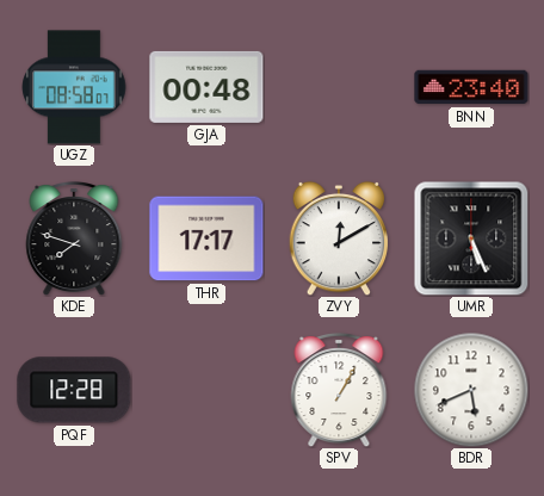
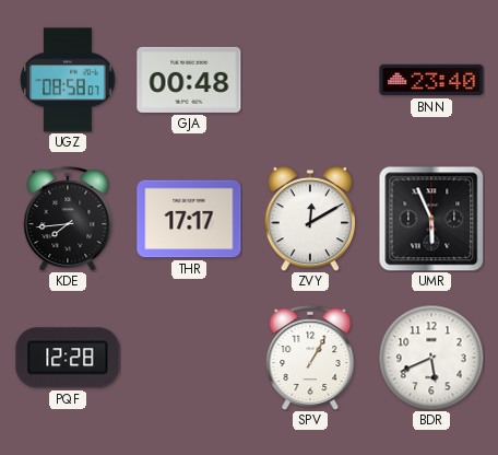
KDE: 7:48 -> 7:44 (68, 219)
UMR: 5:26 -> 5:56 (431, 219)
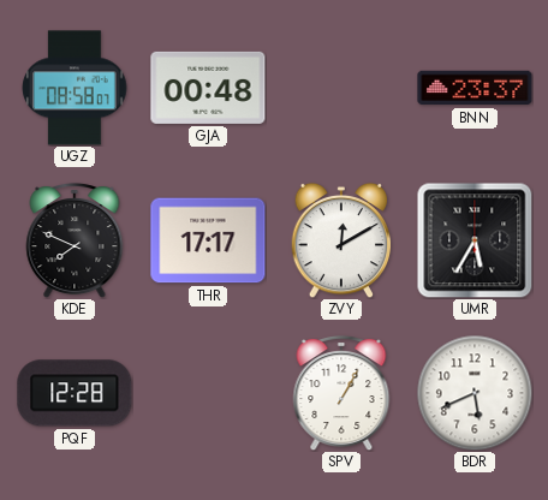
BNN: 23:40 -> 23:37 (475, 88)
KDE: 7:44 -> 7:49 (75, 240)
UMR: 5:56 -> 5:35 (475, 240)
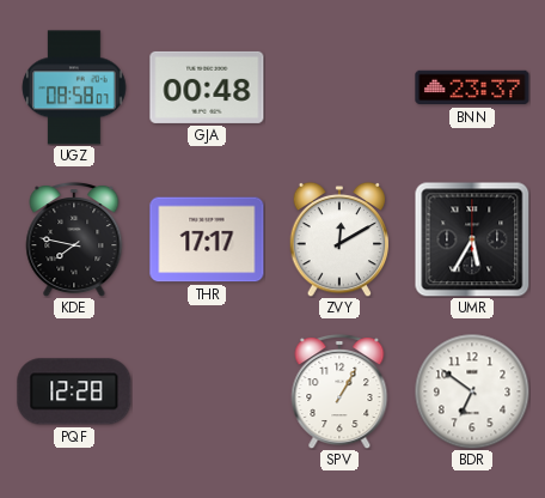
KDE: 7:49 -> 7:47 (74, 239)
BDR: 5:41 -> 6:51 (472, 391)
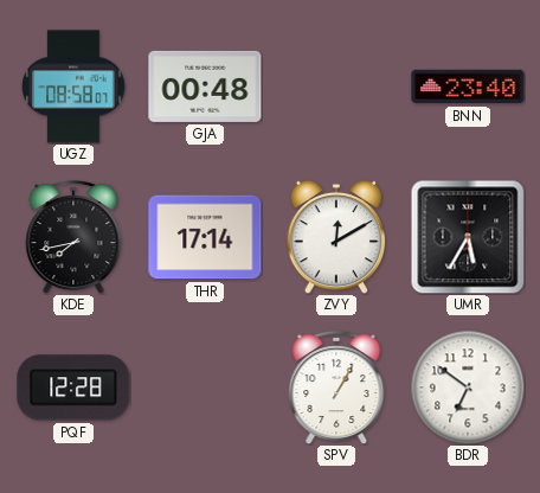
BNN: 23:37 -> 23:40 (468, 87)
KDE: 7:47 -> 7:43 (73, 237)
THR: 17:17 -> 17:14 (205, 237)
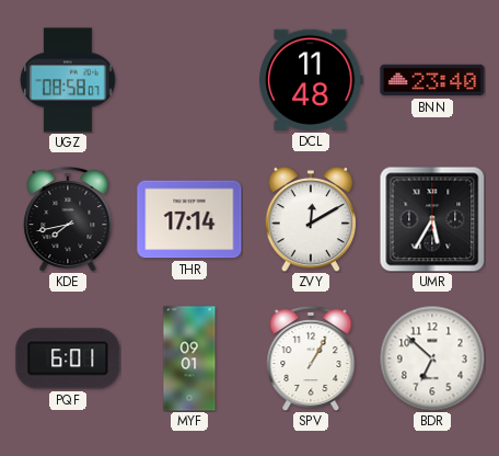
GJA: 00:48 -> none (205, 87)
DCL: none -> 11:48 (311, 80)
PQF: 12:28 -> 6:01 (68, 358)
MYF: none -> 09:01 (189, 358)
BDR: 6:51 -> 6:52 (432, 358)
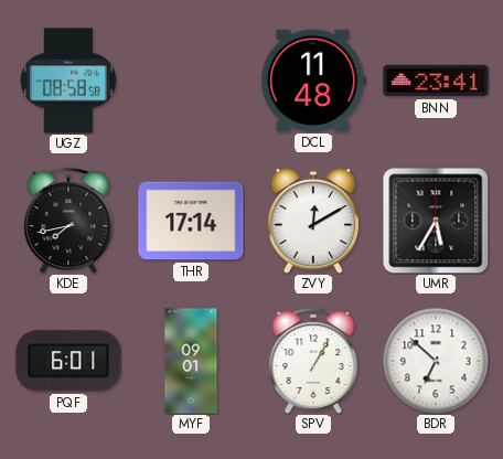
UGZ: 08:58:07 -> 08:58:58 (68, 81)
BNN: 23:40 -> 23:41 (436, 81)
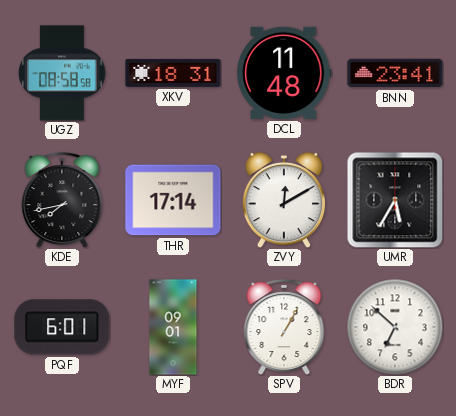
XKV: none -> 18:31 (173, 73)
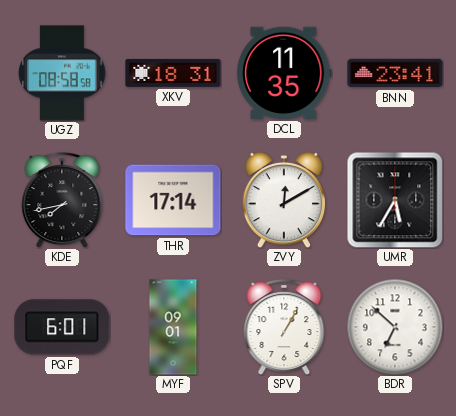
DCL: 11:48 -> 11:35 (284, 73)
